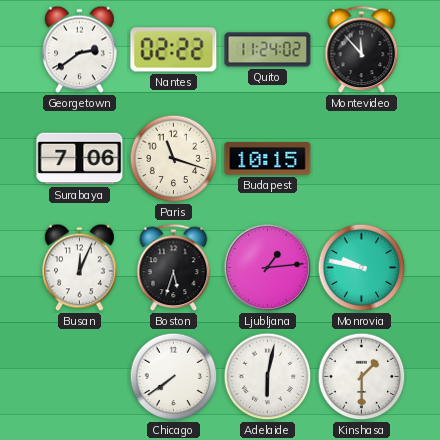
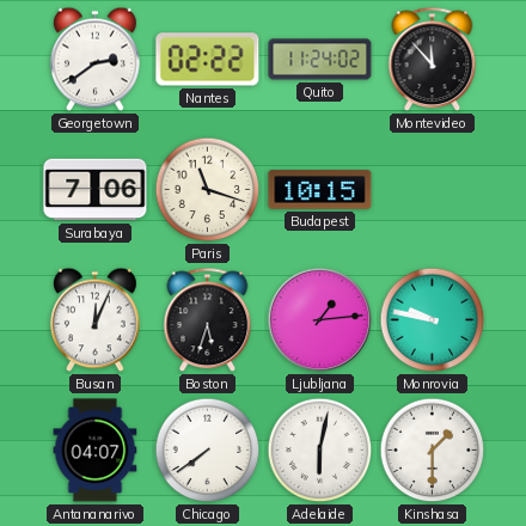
Antananarivo: none -> 04:07 (96, 451)
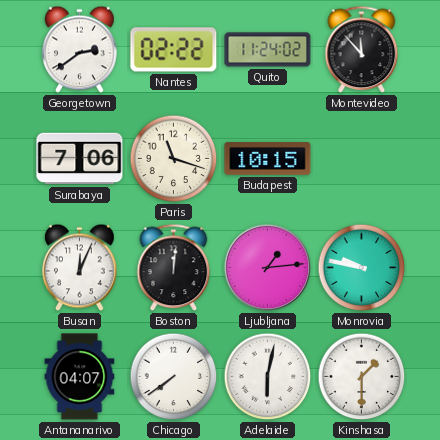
Boston: 5:33 -> 12:01 (174, 268)
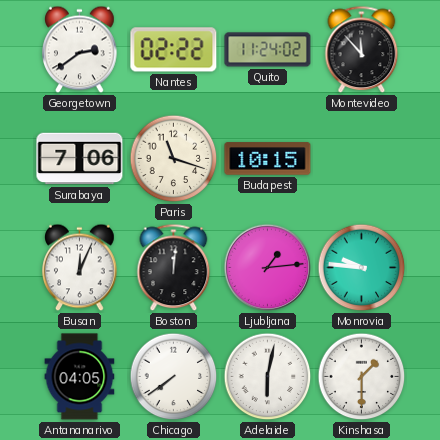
Monrovia: 9:47 -> 9:46 (362, 268)
Antananarivo: 04:07 -> 04:05 (80, 377)
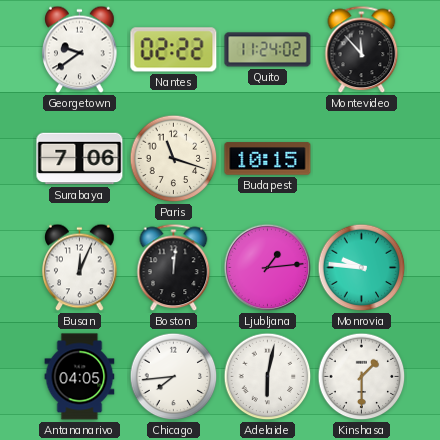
Georgetown: 2:39 -> 9:39 (80, 50)
Chicago: 7:39 -> 7:44 (174, 377)
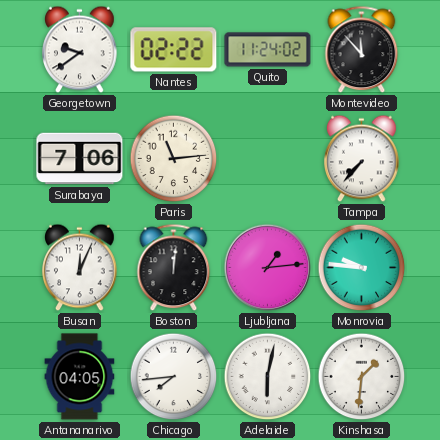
Paris: 11:18 -> 11:14 (174, 159)
Budapest: 10:15 -> none (268, 159)
Tampa: none -> 7:37 (362, 159)
Kinshasa: 1:30 -> 1:31 (362, 377)
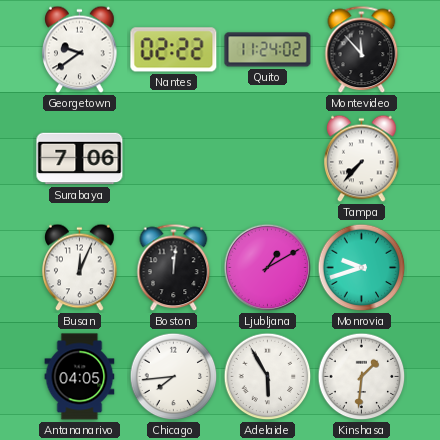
Paris: 11:14 -> none (174, 159)
Ljubljana: 1:14 -> 1:10 (268, 268)
Monrovia: 9:46 -> 9:42 (362, 268)
Adelaide: 6:02 -> 5:55 (268, 377)
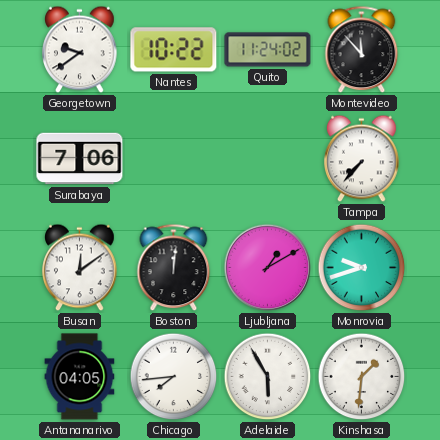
Nantes: 02:22 -> 10:22 (174, 50)
Busan: 12:04 -> 12:09 (80, 268)
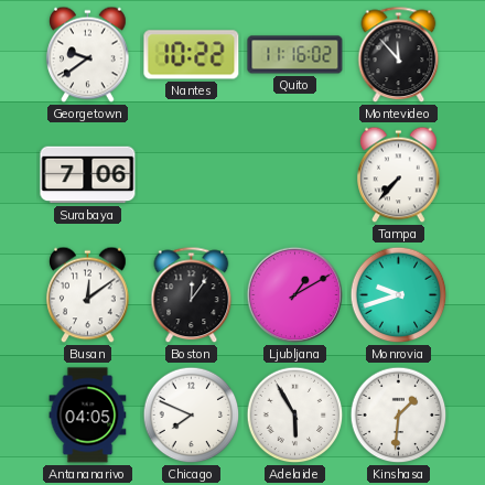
Quito: 11:24 -> 11:16 (295, 55)
Boston: 12:01 -> 12:06 (192, 295)
Chicago: 7:44 -> 7:49 (192, 416)
